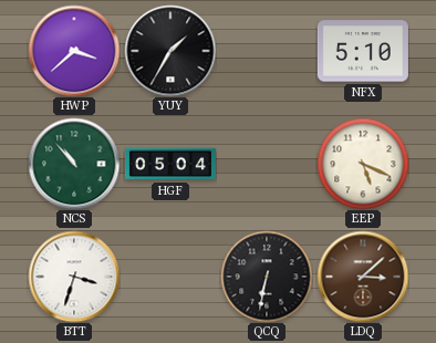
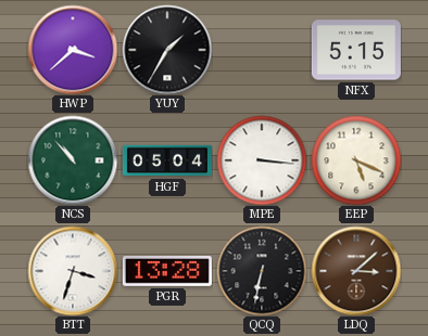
NFX: 5:10 -> 5:15 (356, 50)
MPE: none -> 3:16 (262, 160)
PGR: none -> 13:28 (167, 272)
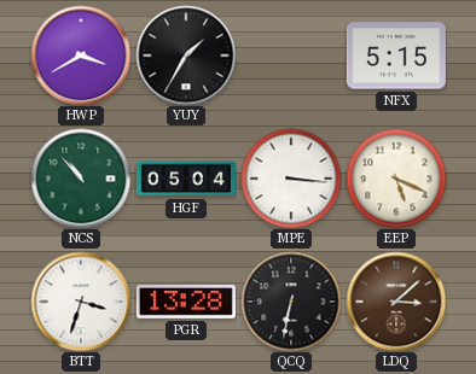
HWP: 3:38 -> 3:40 (81, 55)
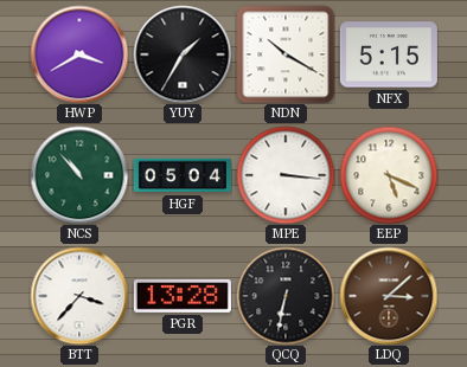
NDN: none -> 10:20 (286, 54)
BTT: 3:33 -> 3:37 (79, 296)
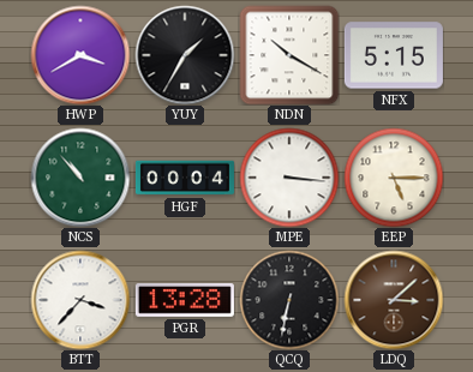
HGF: 05:04 -> 00:04 (185, 178)
EEP: 5:19 -> 5:15 (394, 178)
